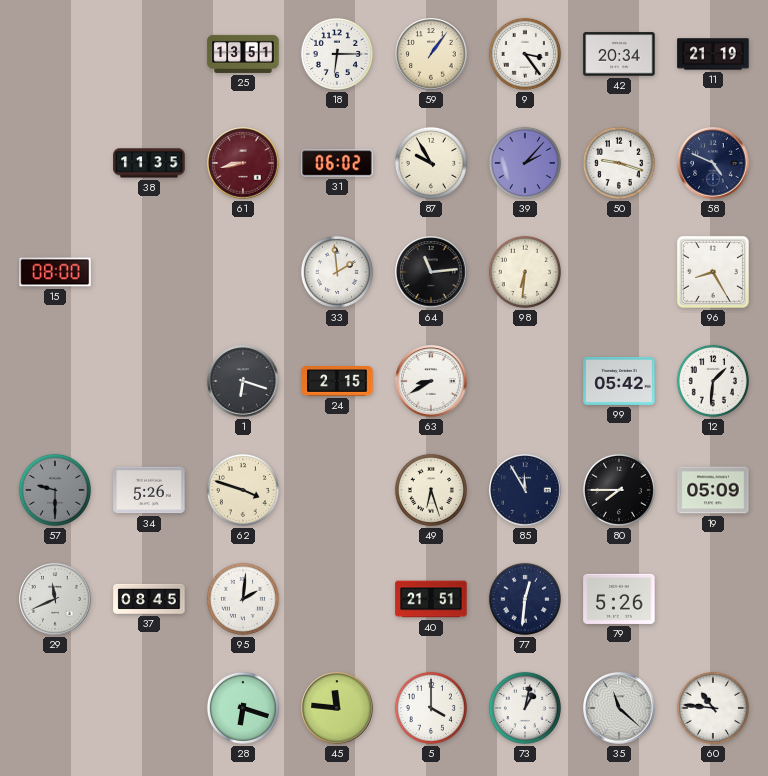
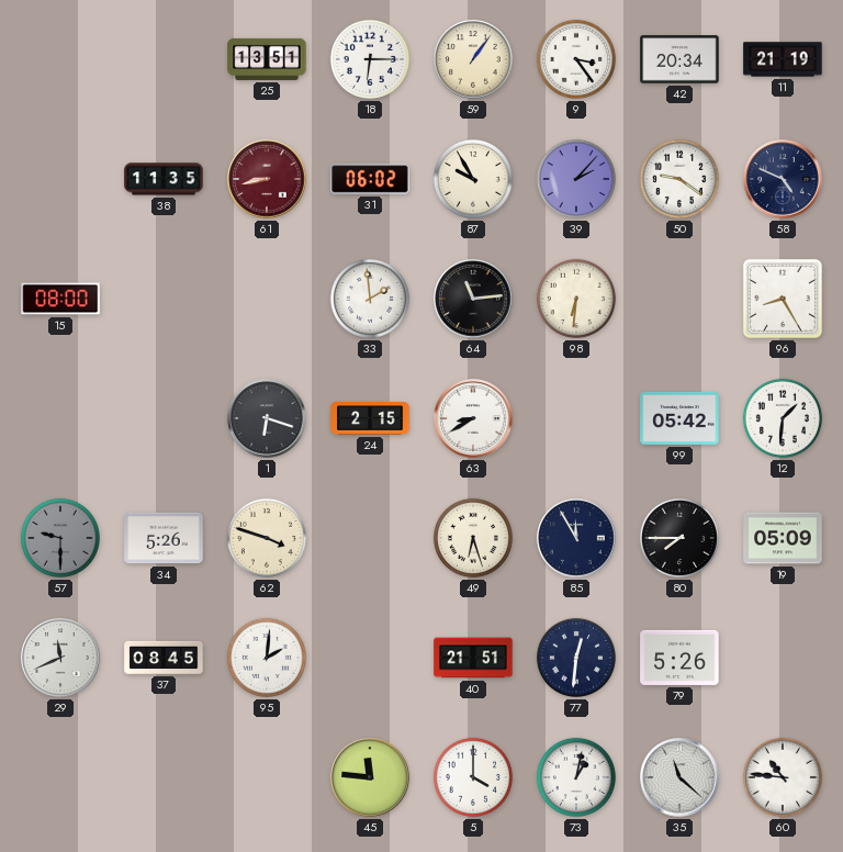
50: 9:18 -> 9:21 (679, 179)
28: 6:18 -> none (243, 708)
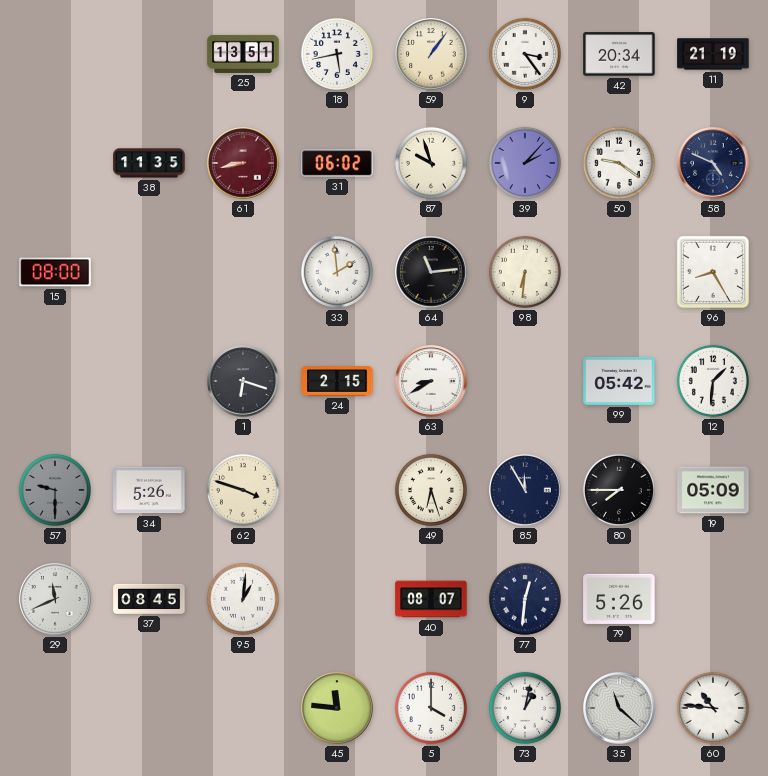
18: 6:15 -> 5:43 (337, 54)
87: 9:55 -> 9:57 (431, 163)
95: 2:01 -> 1:01 (243, 599)
40: 21:51 -> 08:07 (431, 599)
